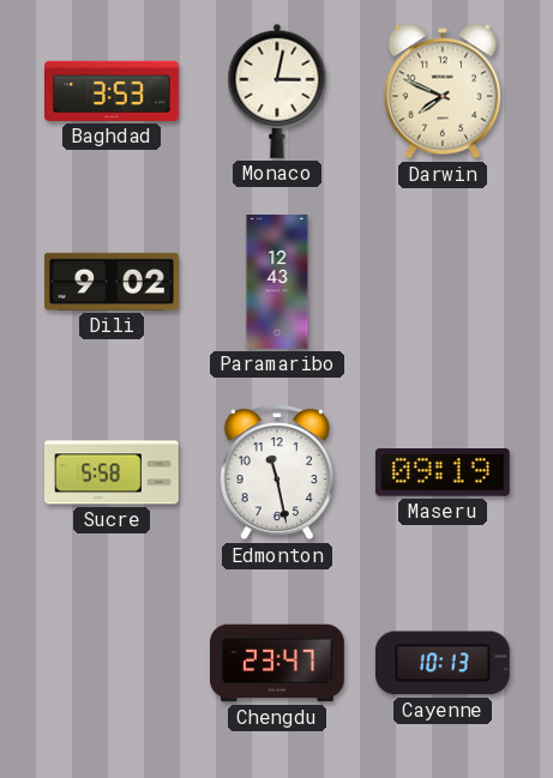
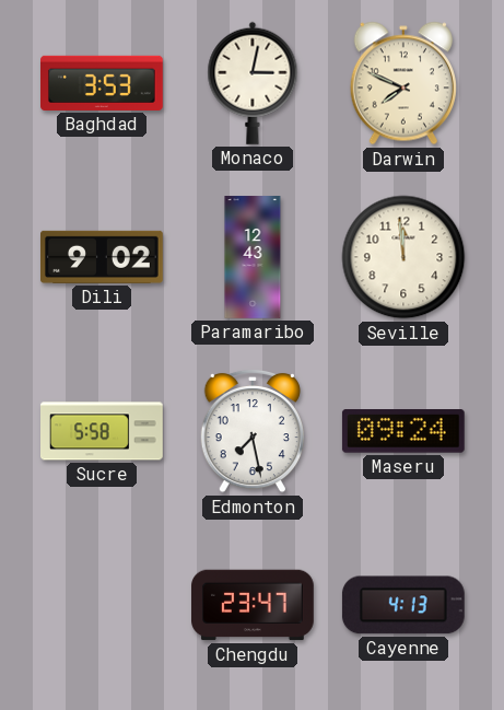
Seville: none -> 11:59 (403, 257)
Edmonton: 11:28 -> 7:28 (253, 431)
Maseru: 09:19 -> 09:24 (403, 432)
Cayenne: 10:13 -> 4:13 (403, 605)
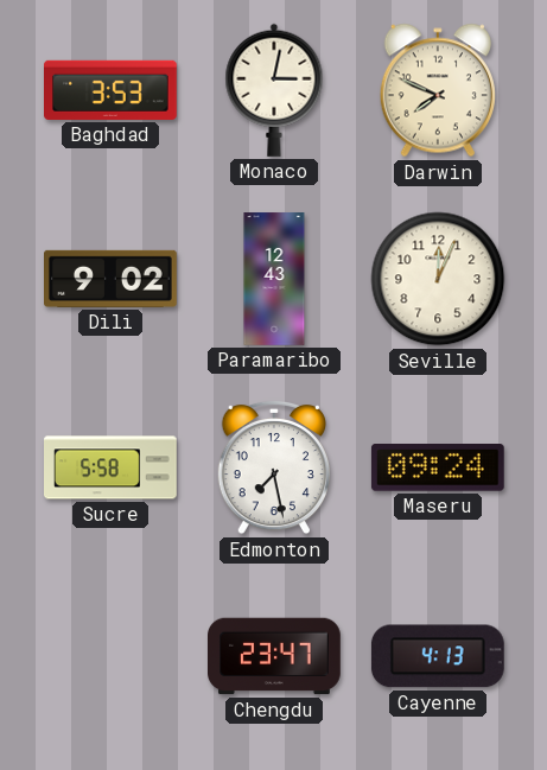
Seville: 11:59 -> 12:04 (438, 279)
